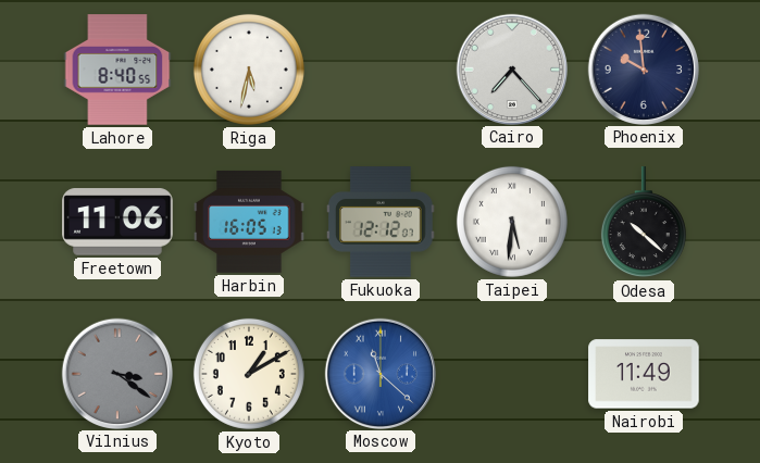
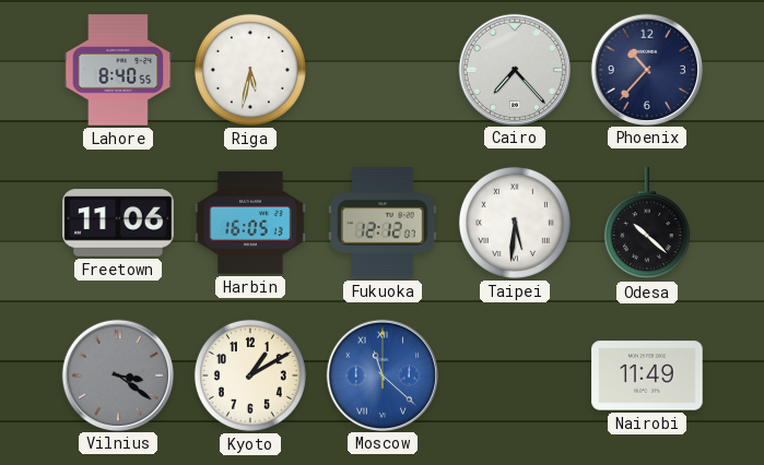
Phoenix: 9:59 -> 10:37 (646, 69)
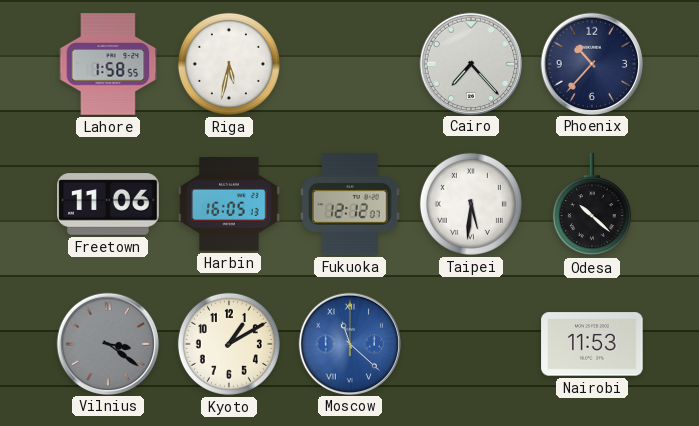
Lahore: 8:40 -> 1:58 (108, 64)
Nairobi: 11:49 -> 11:53 (592, 344)
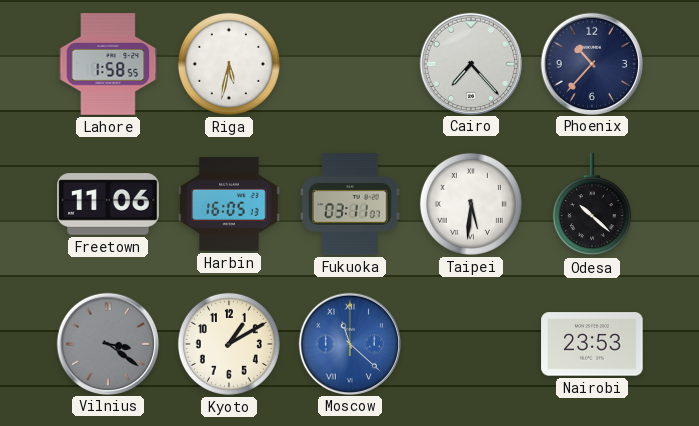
Fukuoka: 12:12 -> 03:11 (351, 204)
Nairobi: 11:53 -> 23:53 (592, 344)
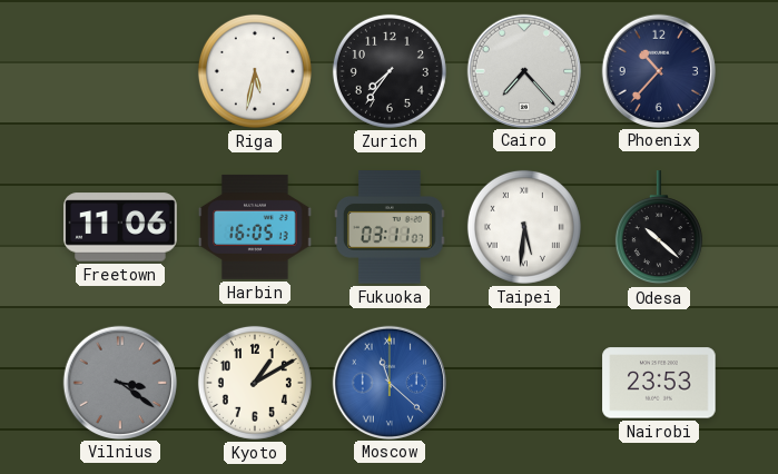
Lahore: 1:58 -> none (108, 64)
Zurich: none -> 7:36 (390, 71)
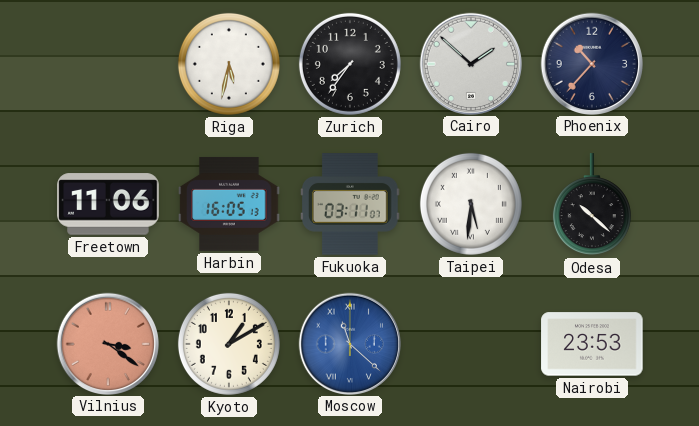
Cairo: 7:23 -> 1:52 (470, 63)
Vilnius dial: grey -> salmon (107, 343)
